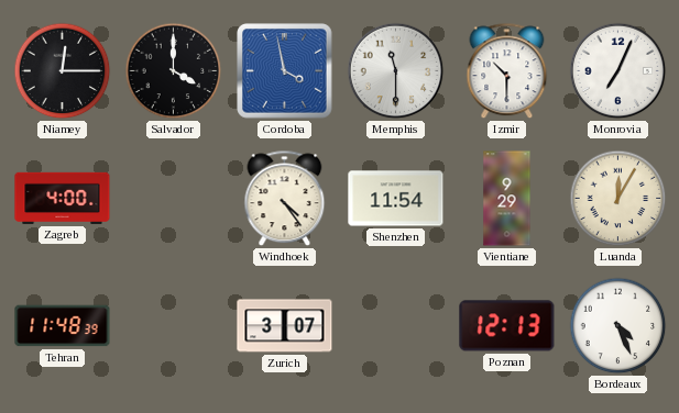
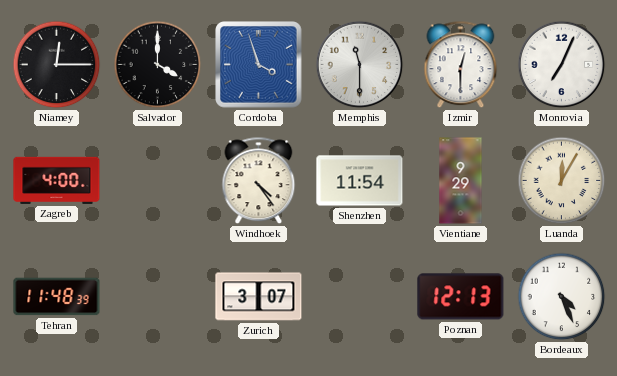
Cordoba: 3:58 -> 3:57 (259, 65)
Izmir: 10:30 -> 12:30 (461, 65)
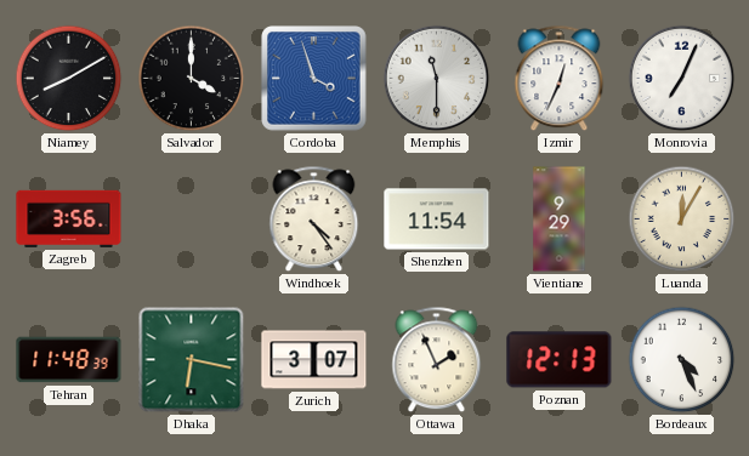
Niamey: 12:15 -> 8:10 (69, 79)
Izmir: 12:30 -> 12:34 (560, 79)
Zagreb: 4:00 -> 3:56 (69, 218)
Dhaka: none -> 6:17 (192, 360)
Ottawa: none -> 1:56 (437, 360)
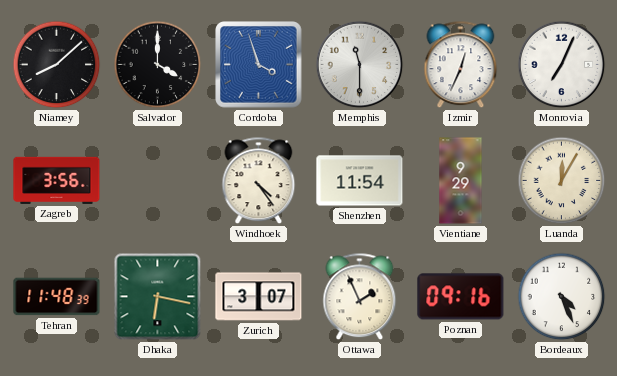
Niamey: 8:10 -> 8:08 (57, 65)
Poznan: 12:13 -> 09:16 (461, 297)
